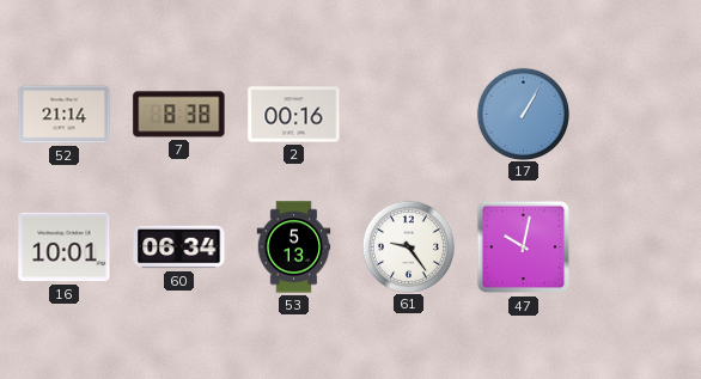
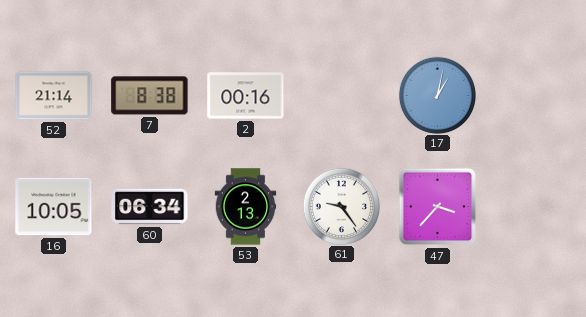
17: 1:05 -> 1:02 (437, 95)
16: 10:01 -> 10:05 (54, 207)
53: 5:13 -> 2:13 (246, 207)
47: 10:02 -> 3:37 (438, 207)
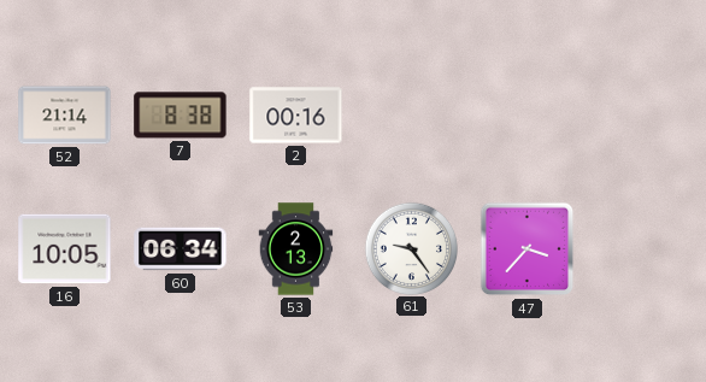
17: 1:02 -> none (437, 95)
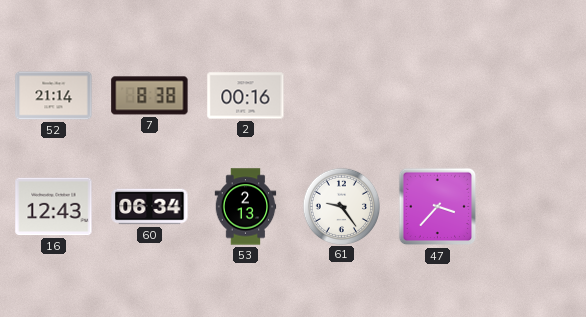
16: 10:05 -> 12:43 (54, 207)
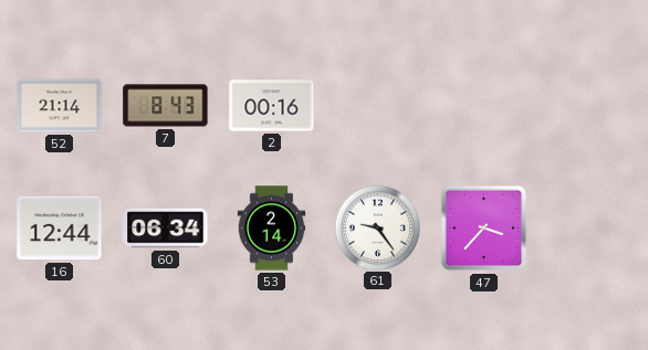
7: 8:38 -> 8:43 (166, 106)
16: 12:43 -> 12:44 (60, 229)
53: 2:13 -> 2:14 (272, 229)
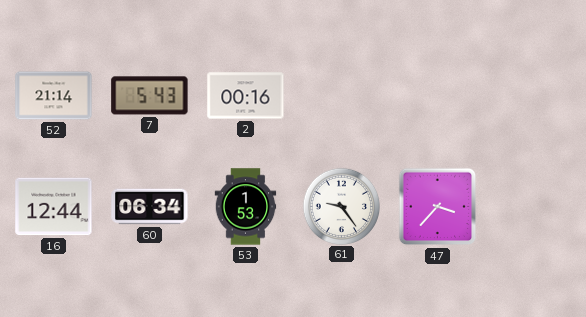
7: 8:43 -> 5:43 (150, 96)
53: 2:14 -> 1:53 (246, 207)
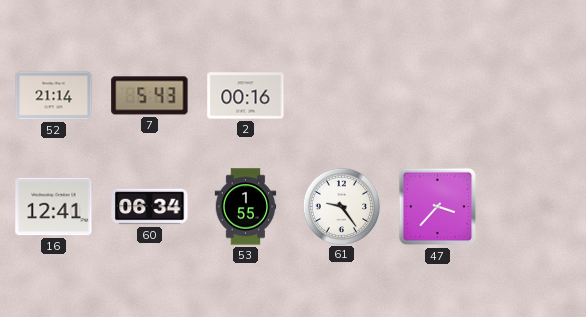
16: 12:44 -> 12:41 (54, 207)
53: 1:53 -> 1:55 (246, 207)
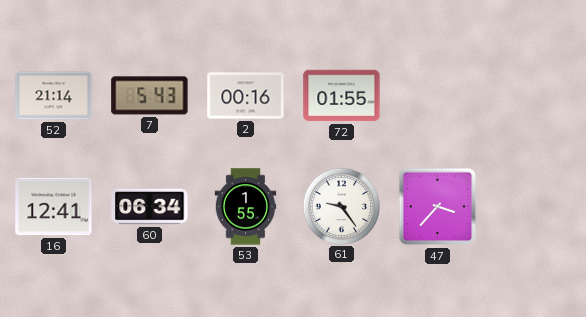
72: none -> 01:55 (342, 96)
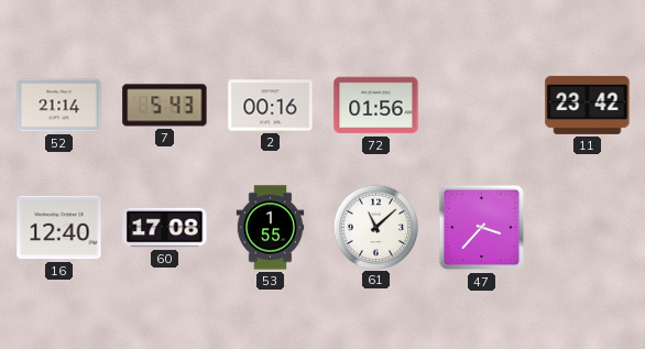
72: 01:55 -> 01:56 (376, 106)
11: none -> 23:42 (588, 105)
16: 12:41 -> 12:40 (59, 228)
60: 06:34 -> 17:08 (165, 228)
61: 9:24 -> 11:08 (375, 227)
